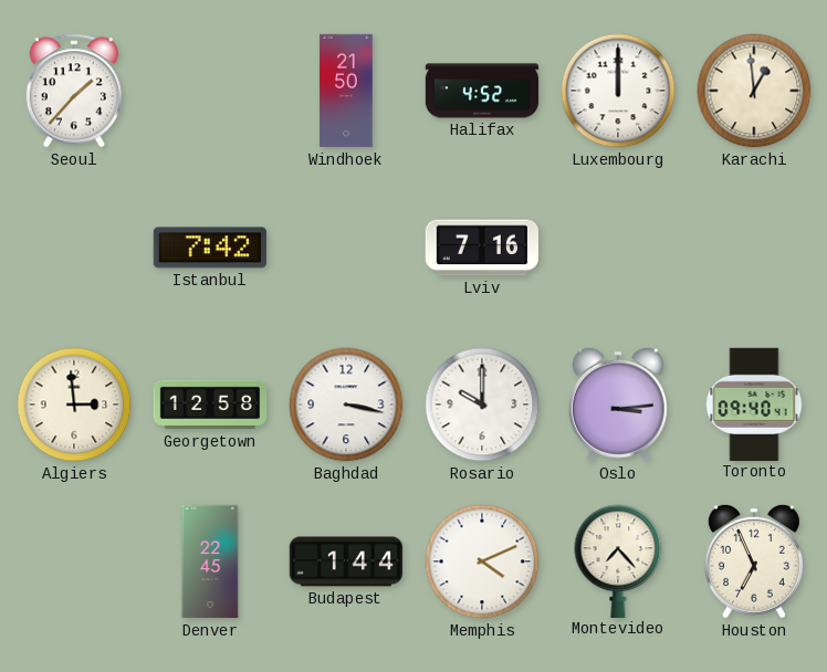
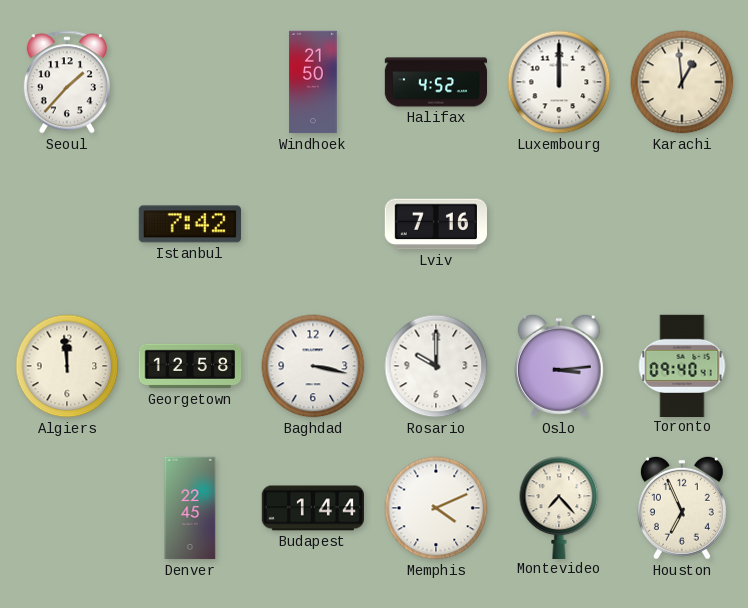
Algiers: 2:59 -> 11:59 (67, 366)
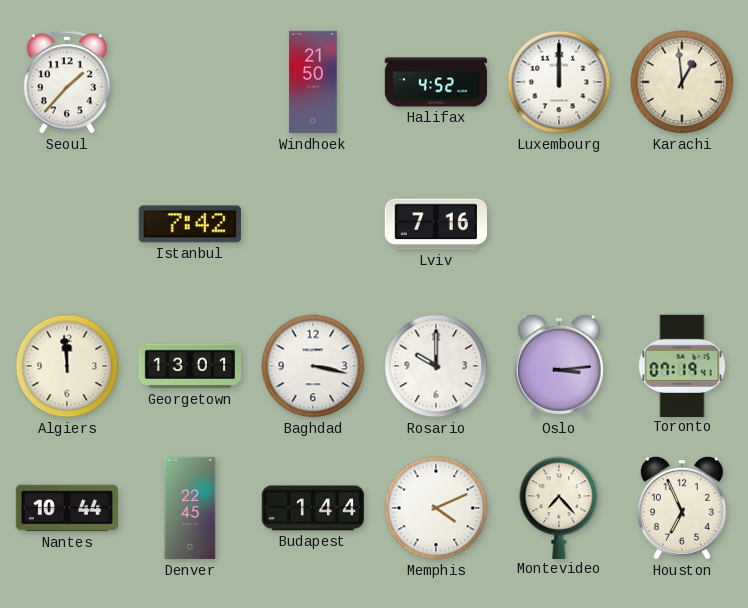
Georgetown: 12:58 -> 13:01 (190, 366)
Toronto: 09:40 -> 07:19 (682, 365)
Nantes: none -> 10:44 (66, 508)
